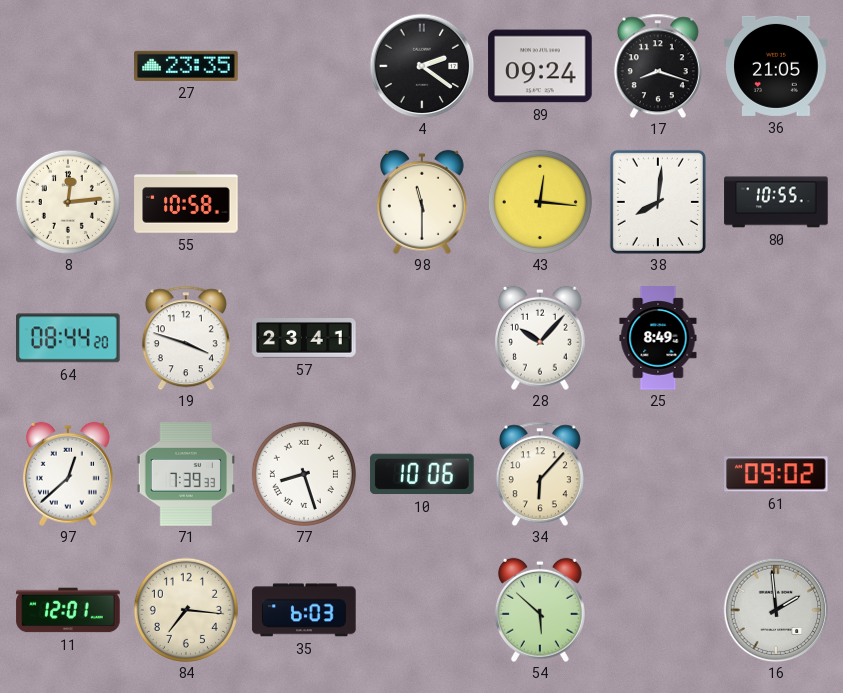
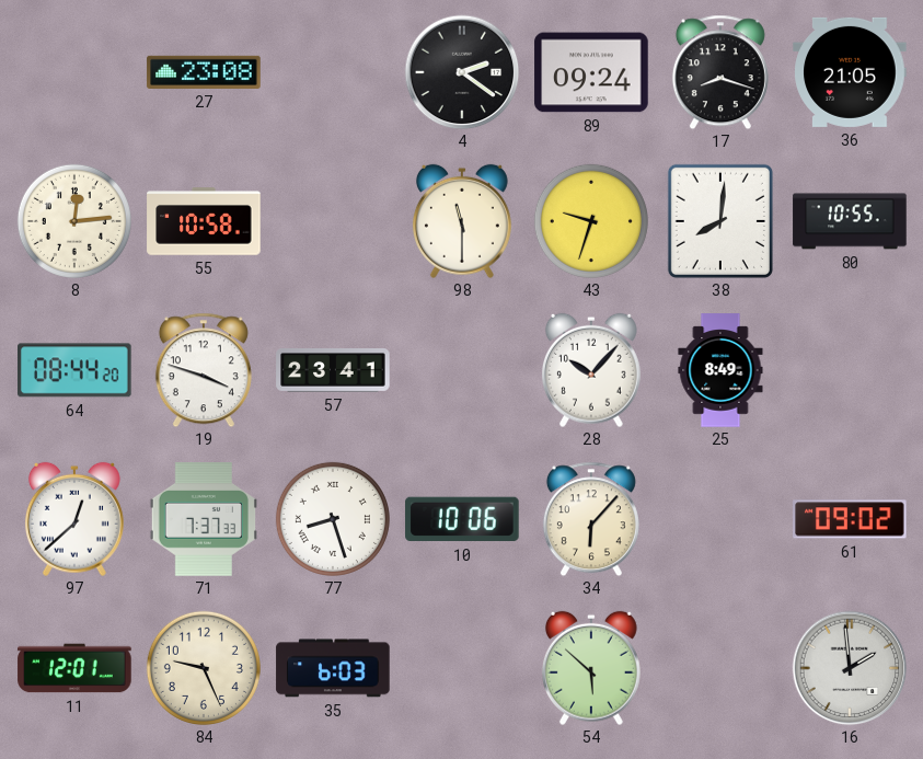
27: 23:35 -> 23:08 (204, 72)
43: 12:16 -> 9:33 (591, 221)
71: 7:39 -> 7:37 (204, 519)
84: 7:16 -> 9:26 (204, 668)
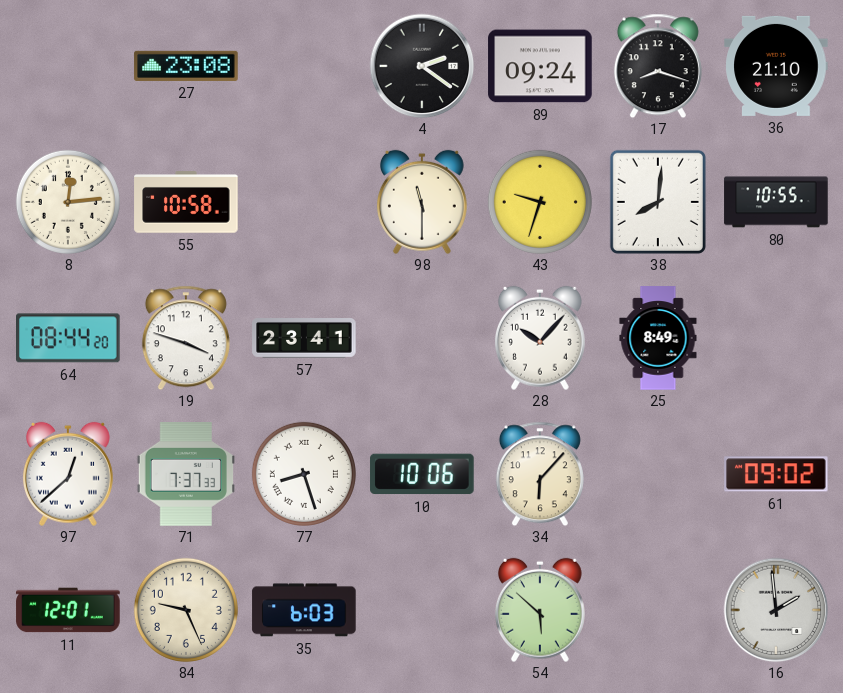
36: 21:05 -> 21:10 (776, 66)
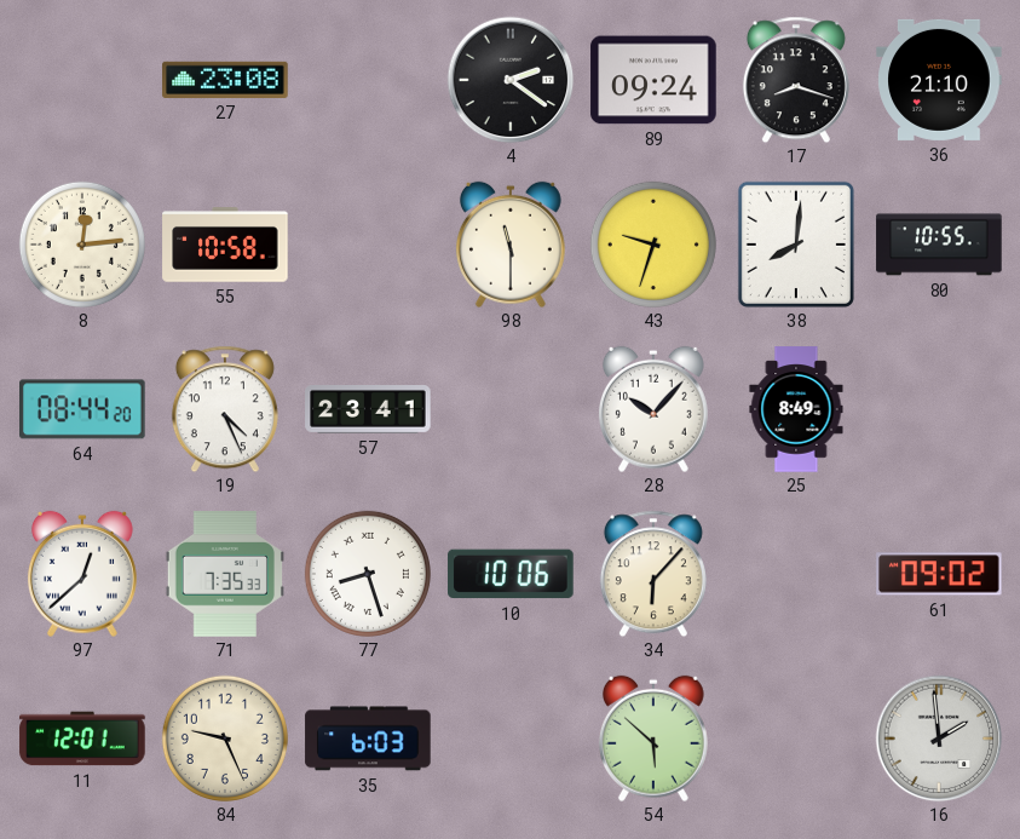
19: 3:48 -> 4:26 (225, 409)
71: 7:37 -> 7:35 (225, 574)
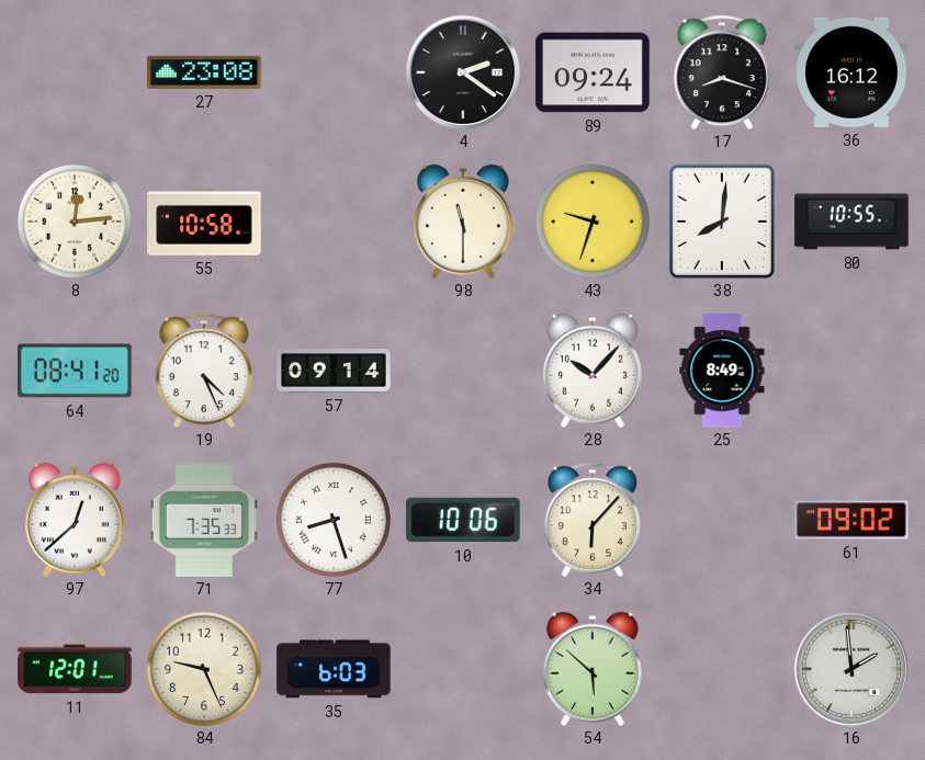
36: 21:10 -> 16:12 (851, 72)
64: 08:44 -> 08:41 (76, 371)
57: 23:41 -> 09:14 (334, 372)
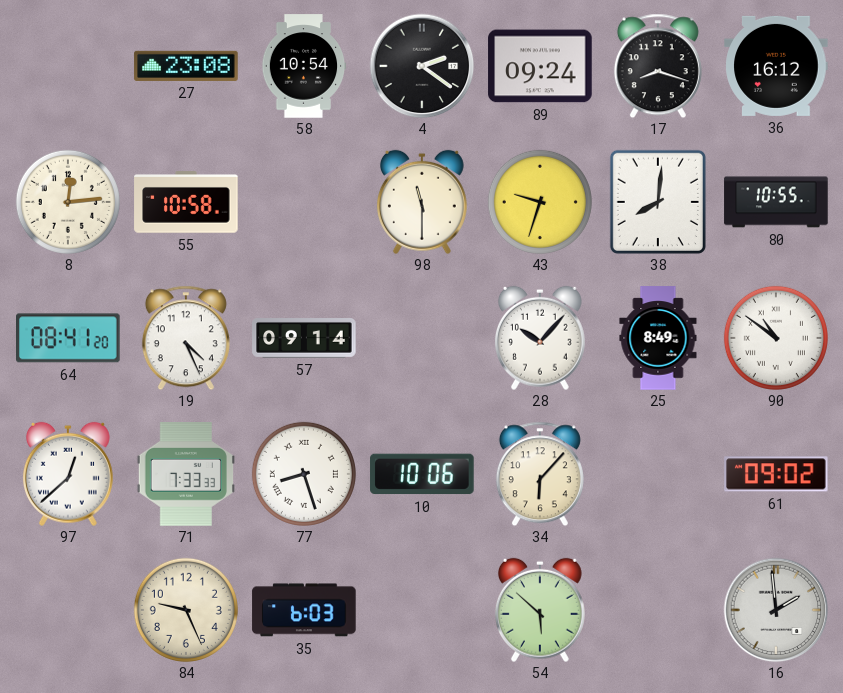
58: none -> 10:54 (304, 66)
90: none -> 10:51 (776, 338)
71: 7:35 -> 7:33 (186, 474)
11: 12:01 -> none (75, 669)
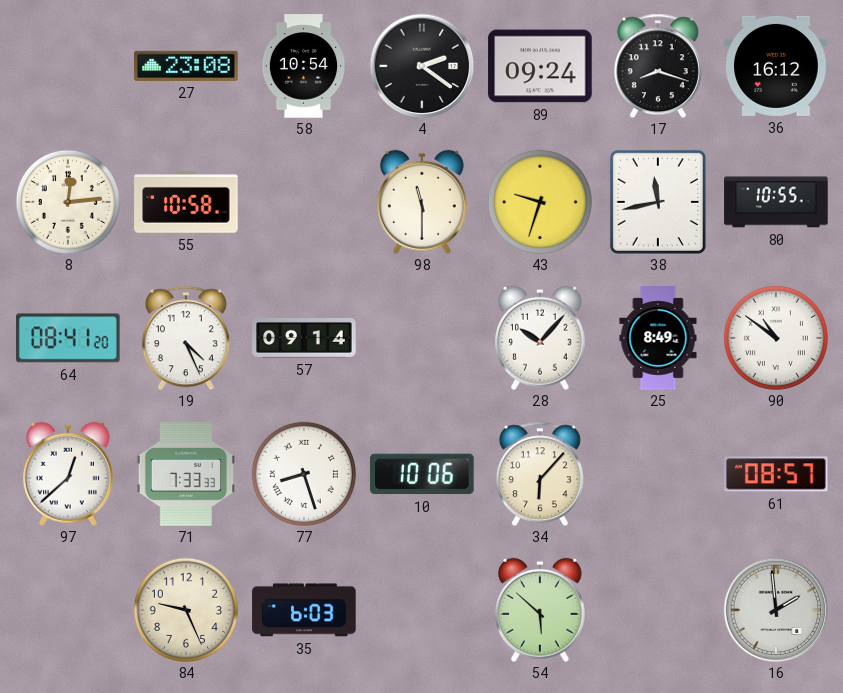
38: 8:01 -> 11:43 (658, 202)
61: 09:02 -> 08:57 (776, 474)
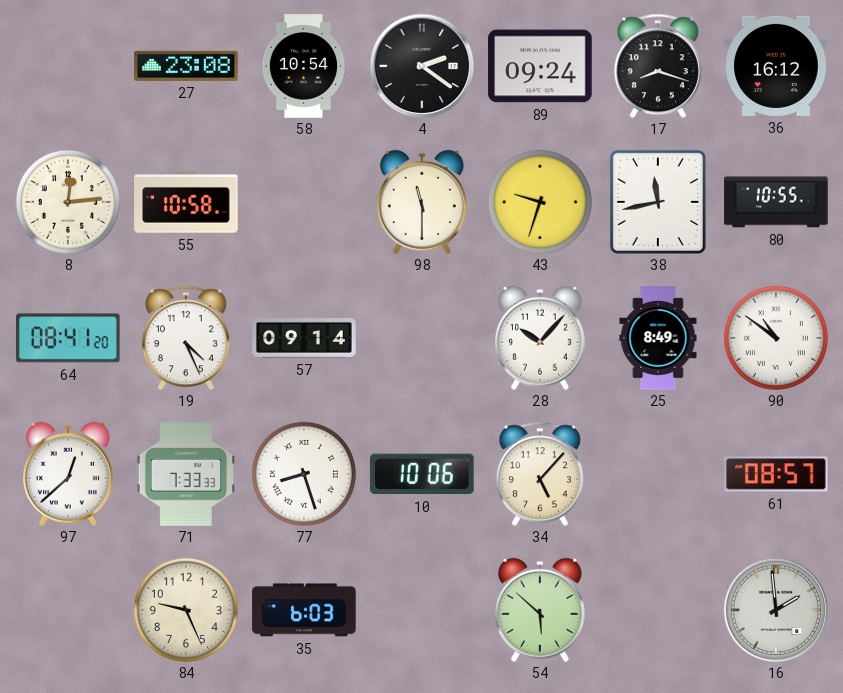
34: 6:07 -> 5:07 (540, 474)
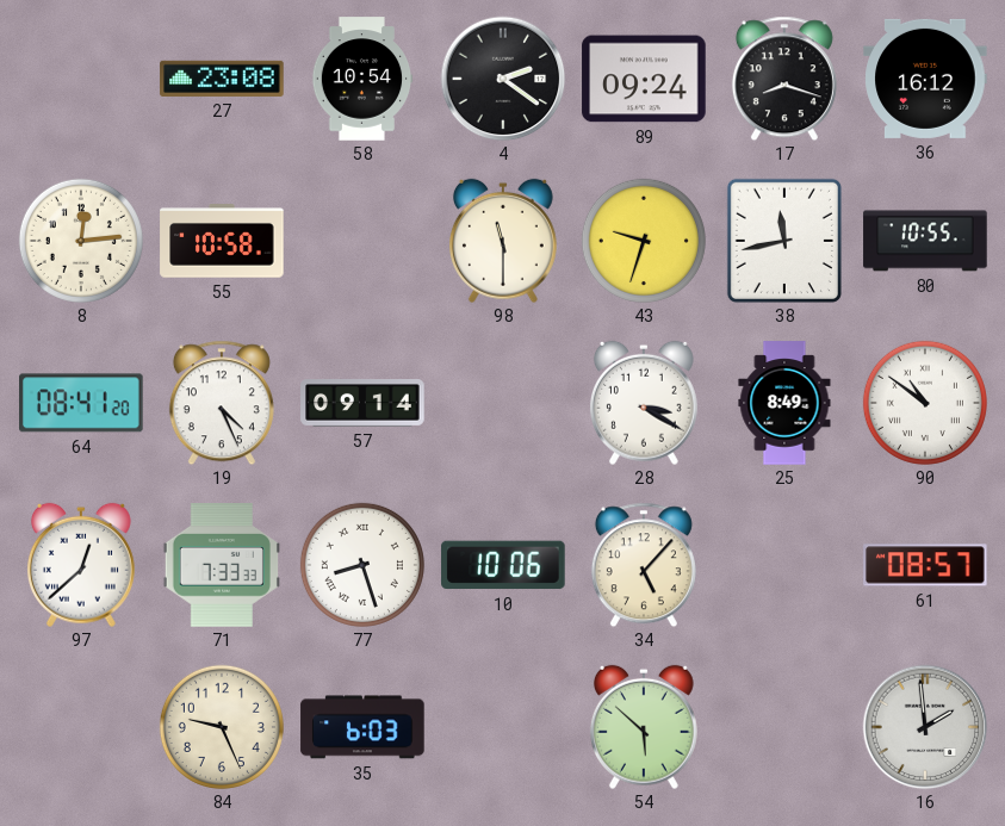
28: 10:07 -> 3:20 (644, 403)
